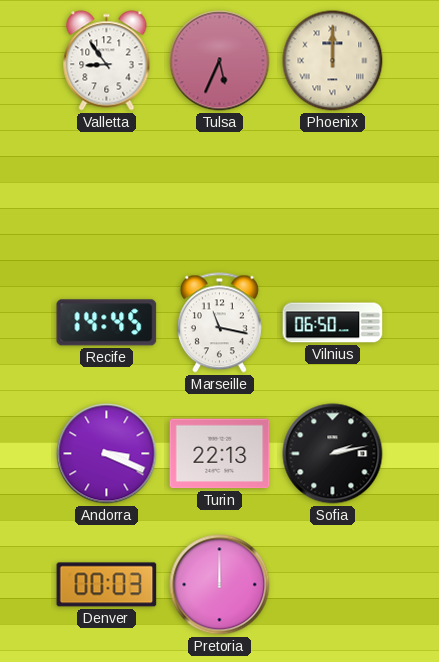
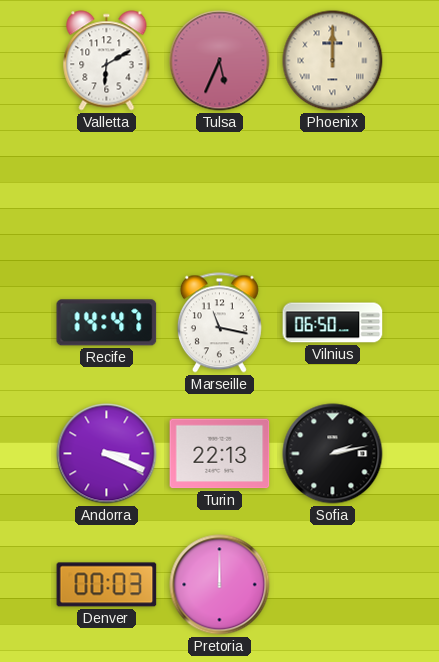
Valletta: 8:54 -> 6:10 (107, 61)
Recife: 14:45 -> 14:47 (107, 323)
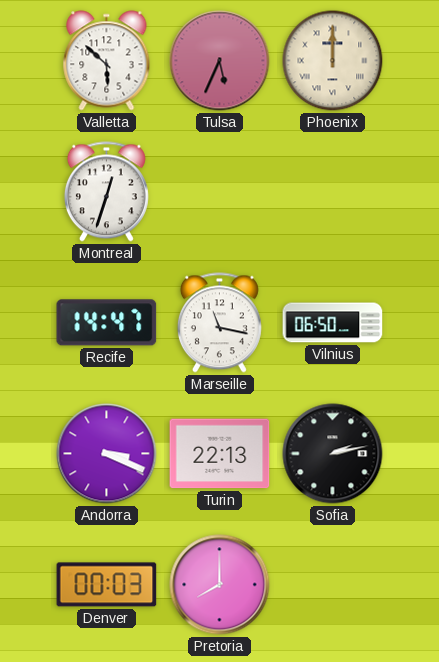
Valletta: 6:10 -> 5:52 (107, 61)
Montreal: none -> 12:33 (106, 192)
Pretoria: 12:00 -> 8:00 (220, 585)
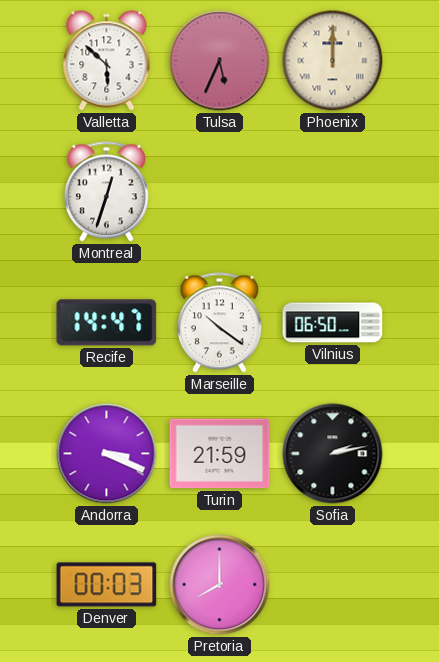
Marseille: 11:17 -> 10:21 (219, 323)
Turin: 22:13 -> 21:59 (220, 454)
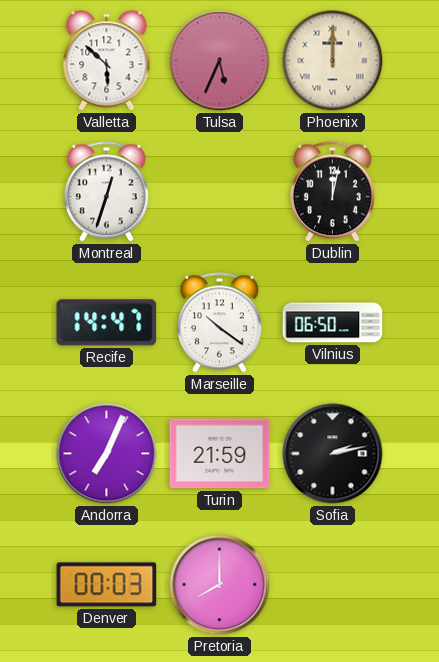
Dublin: none -> 12:02 (332, 192)
Andorra: 3:19 -> 7:04 (107, 454)
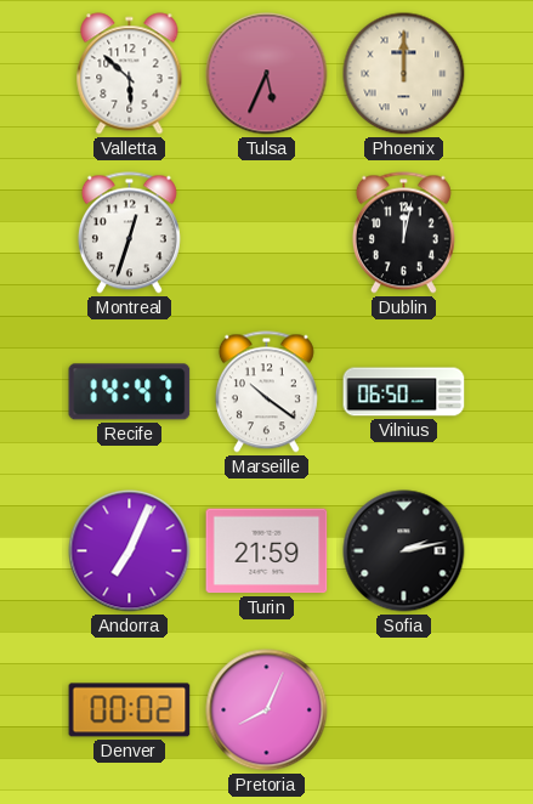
Denver: 00:03 -> 00:02 (130, 710)
Pretoria: 8:00 -> 8:04 (267, 710)
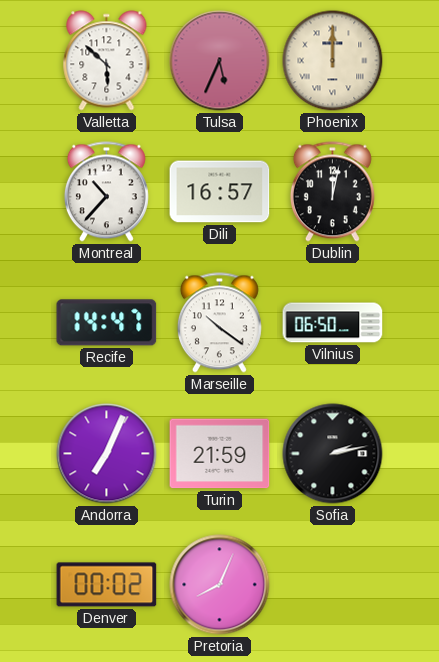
Montreal: 12:33 -> 10:37 (106, 192)
Dili: none -> 16:57 (220, 192)
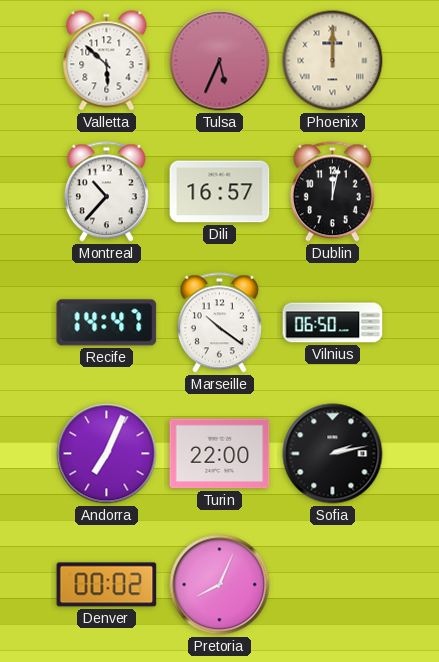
Turin: 21:59 -> 22:00 (220, 454)
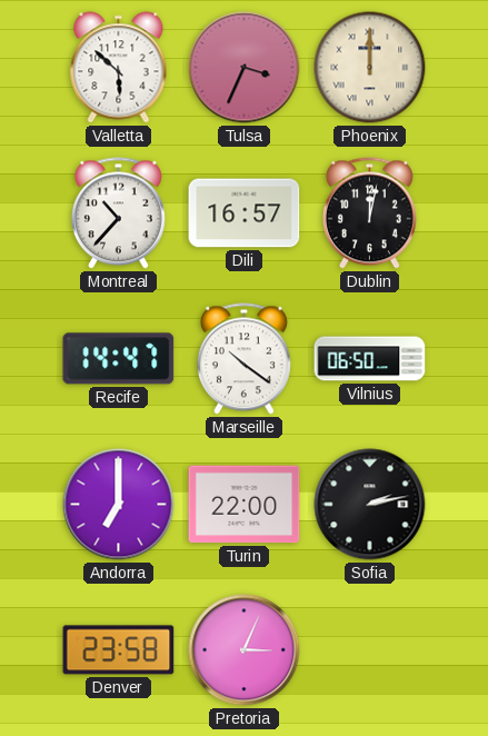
Tulsa: 5:34 -> 3:34 (245, 68)
Andorra: 7:04 -> 7:00 (119, 505)
Denver: 00:02 -> 23:58 (119, 650)
Pretoria: 8:04 -> 3:04 (245, 650)
